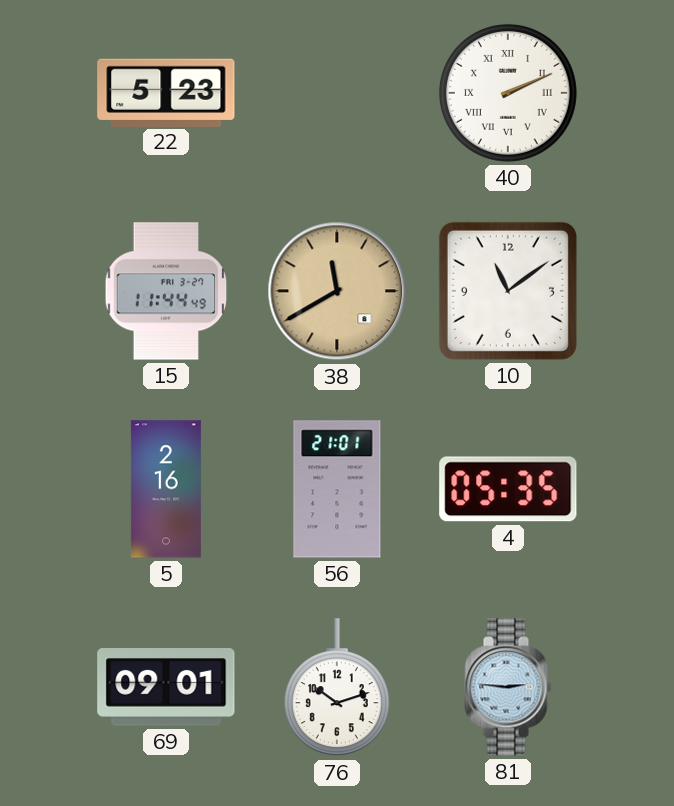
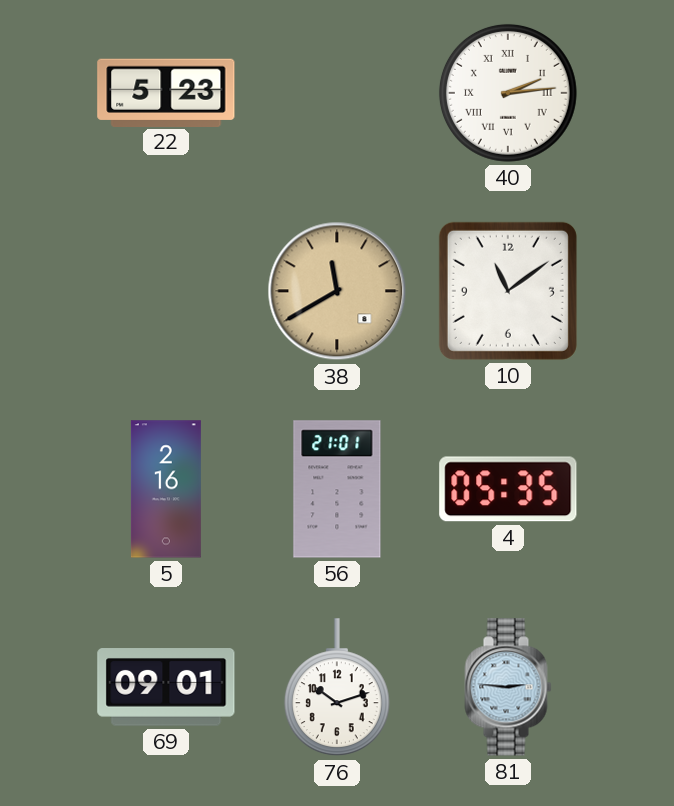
40: 2:11 -> 2:14 (508, 93)
15: 11:44 -> none (166, 291)
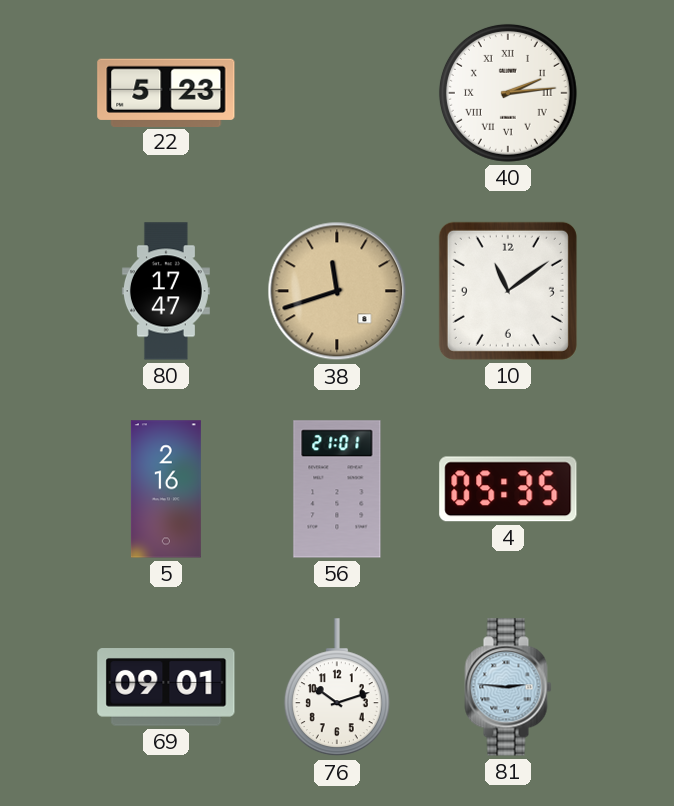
80: none -> 17:47 (166, 291)
38: 11:40 -> 11:42 (337, 291)
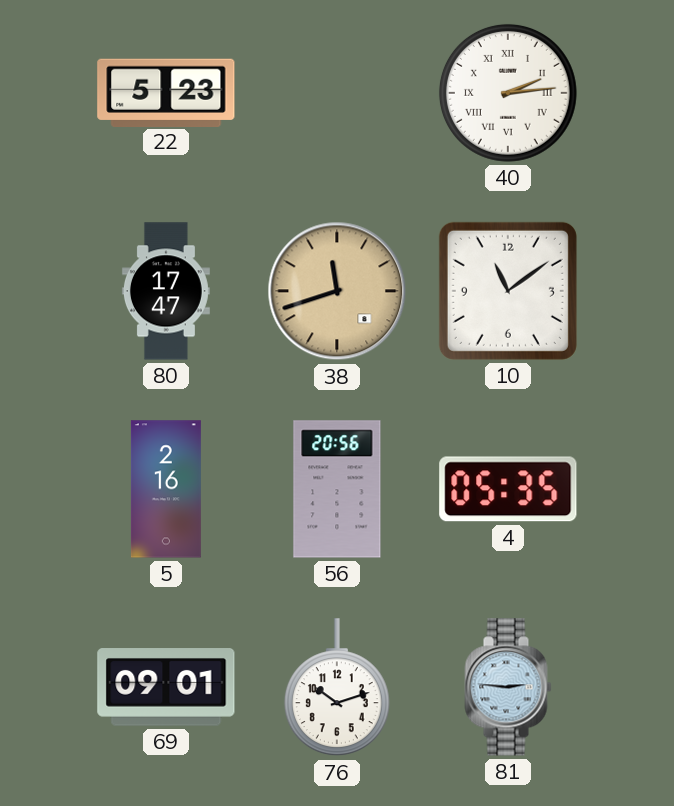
56: 21:01 -> 20:56 (337, 489)
